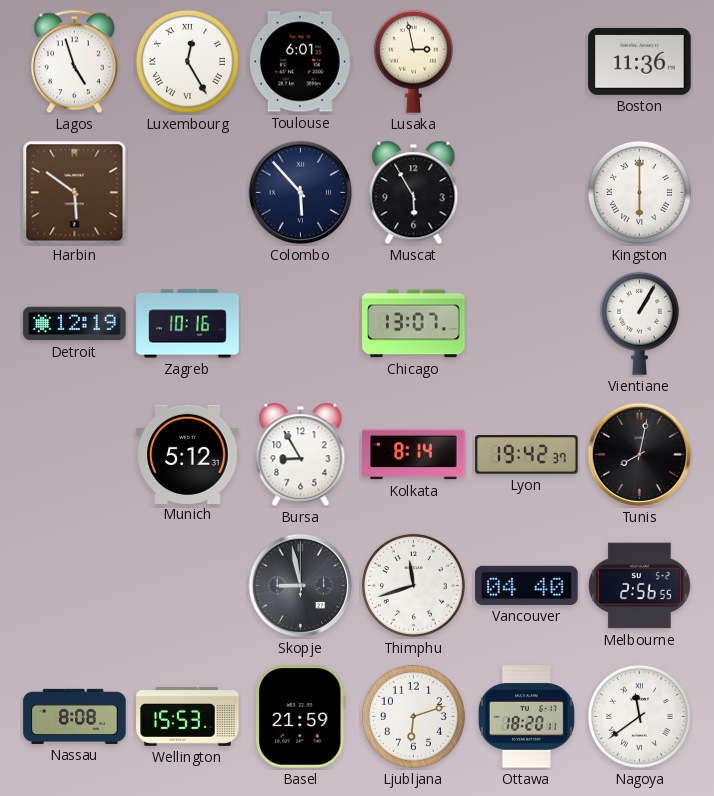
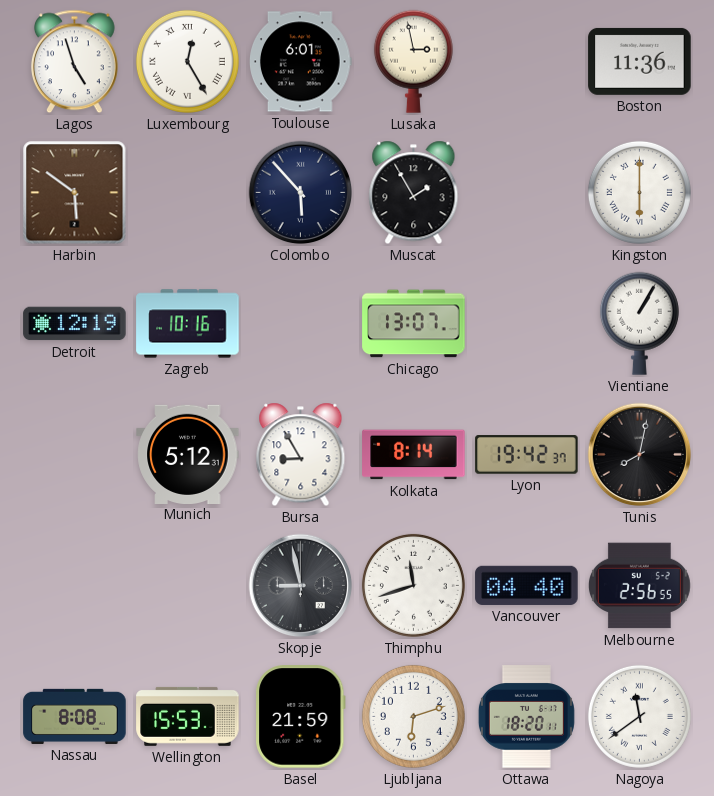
Muscat: 5:55 -> 1:55 (414, 193)
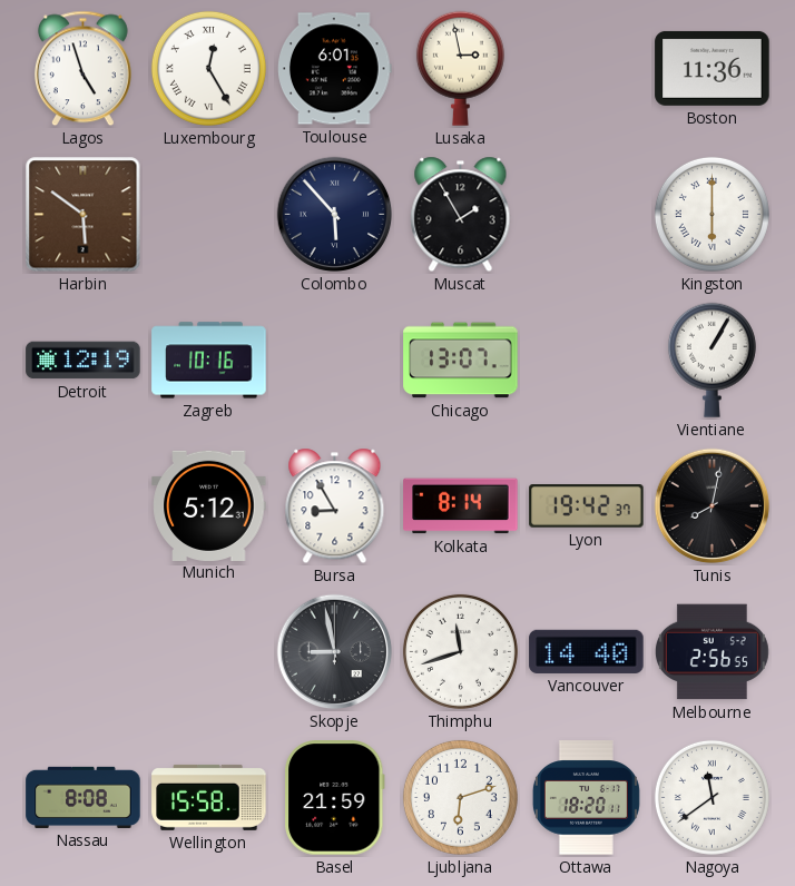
Vancouver: 04:40 -> 14:40 (587, 651)
Wellington: 15:53 -> 15:58 (209, 797)
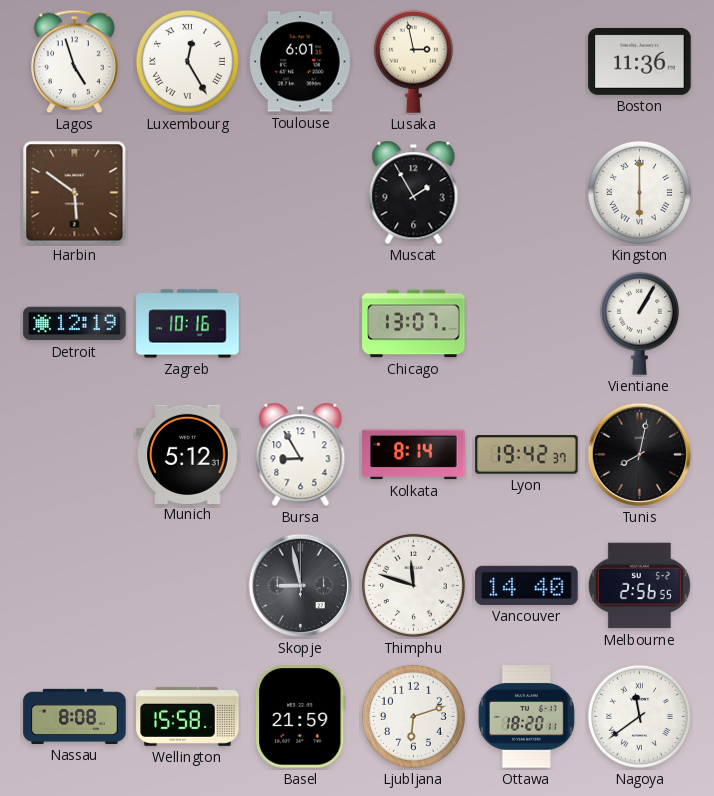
Colombo: 5:53 -> none (335, 215)
Thimphu: 11:42 -> 11:48 (413, 585)
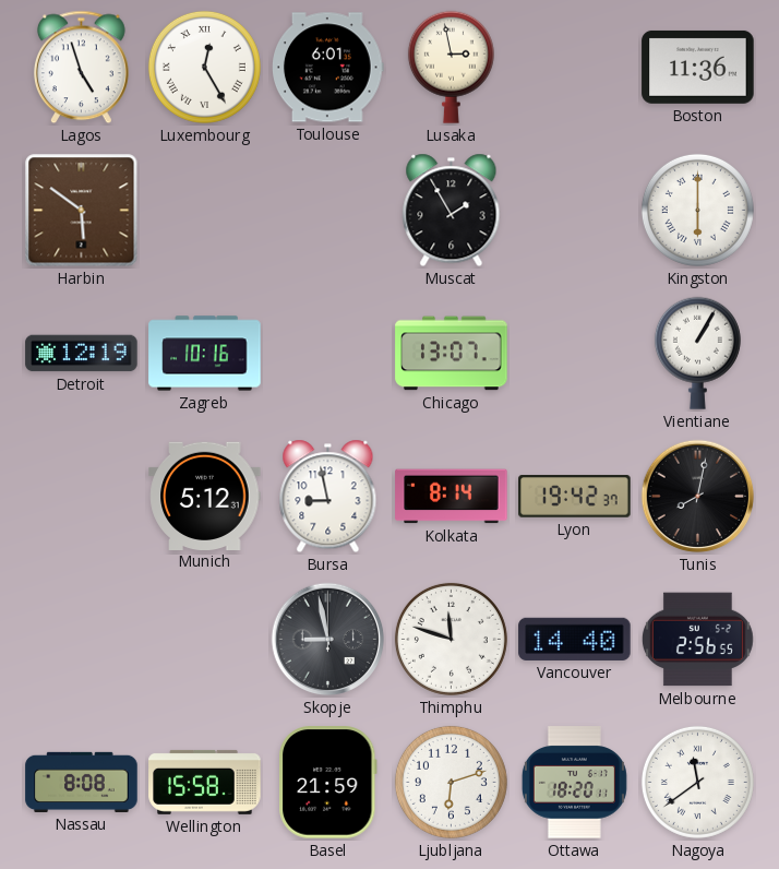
Bursa: 8:55 -> 8:58 (328, 497)
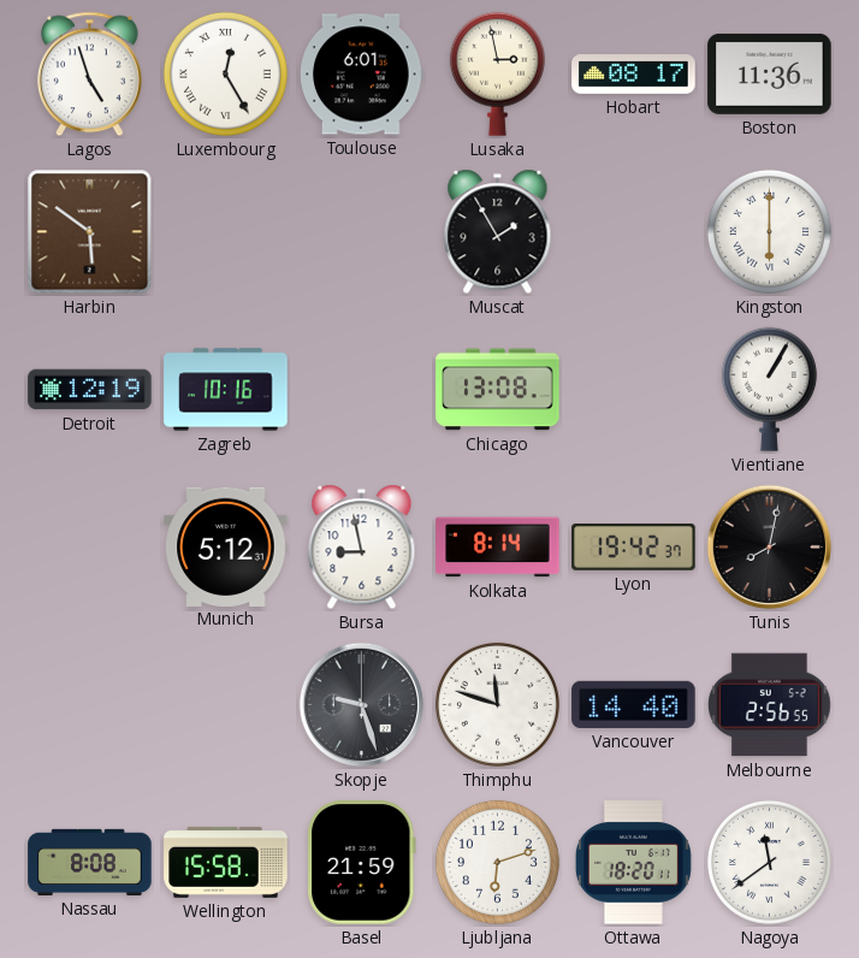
Hobart: none -> 08:17 (634, 75)
Chicago: 13:07 -> 13:08 (498, 390)
Skopje: 8:58 -> 9:27 (362, 705)
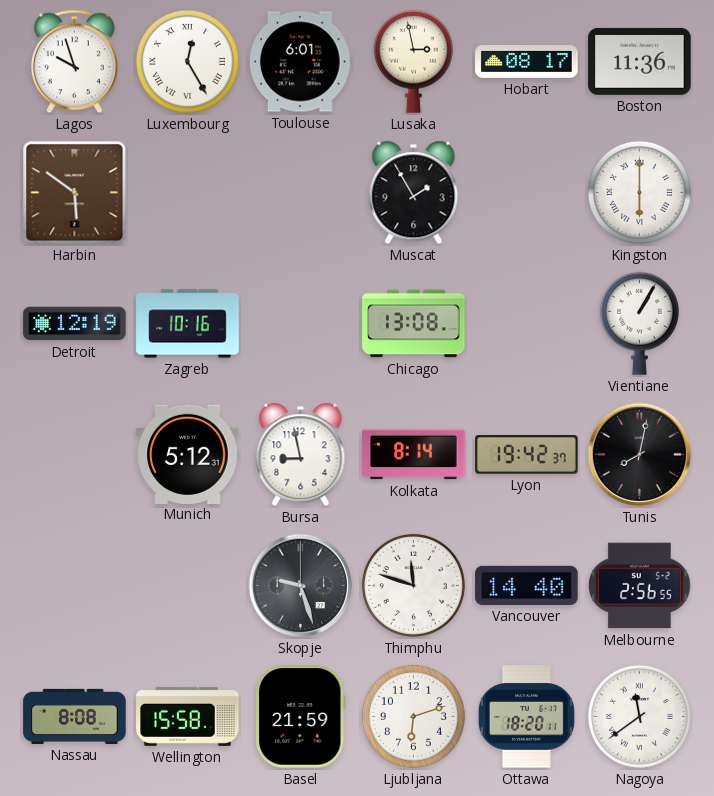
Lagos: 4:57 -> 9:57 (75, 62)
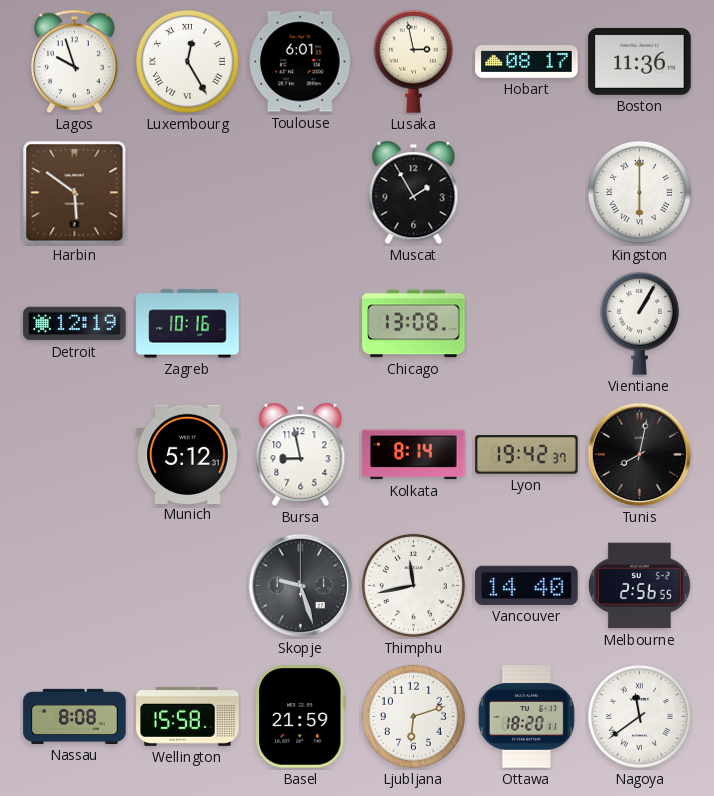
Thimphu: 11:48 -> 11:43 (413, 585)
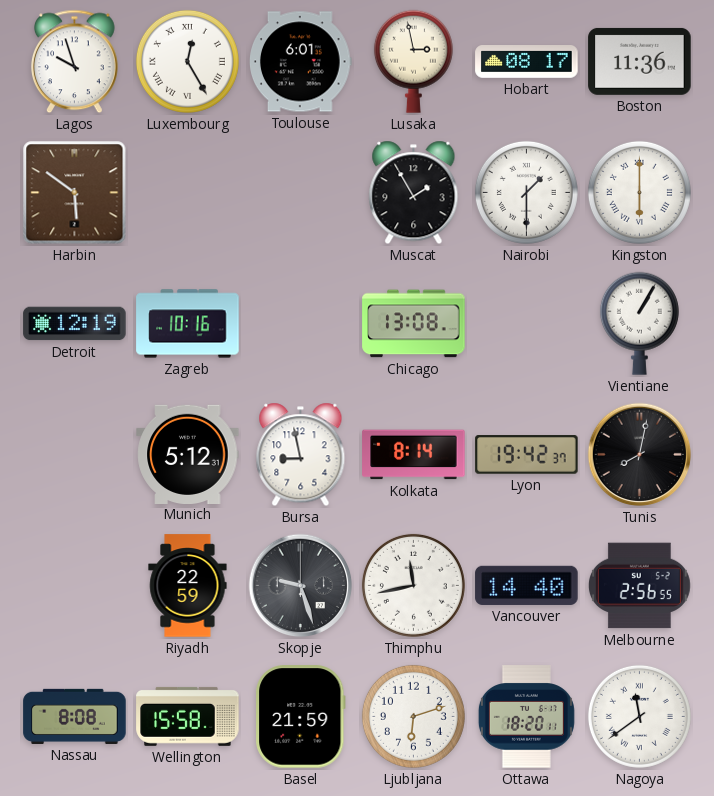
Nairobi: none -> 1:30 (526, 192)
Riyadh: none -> 22:59 (188, 586)
